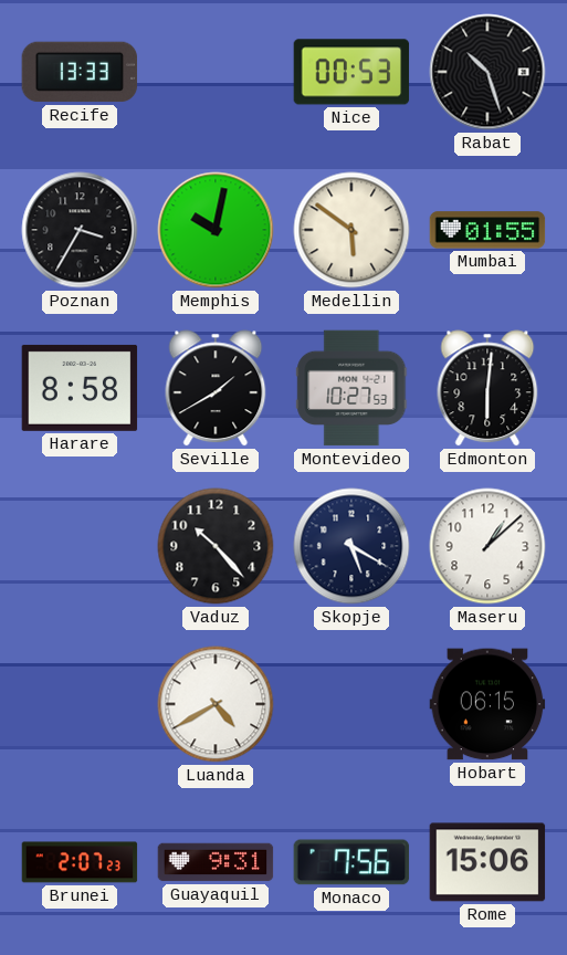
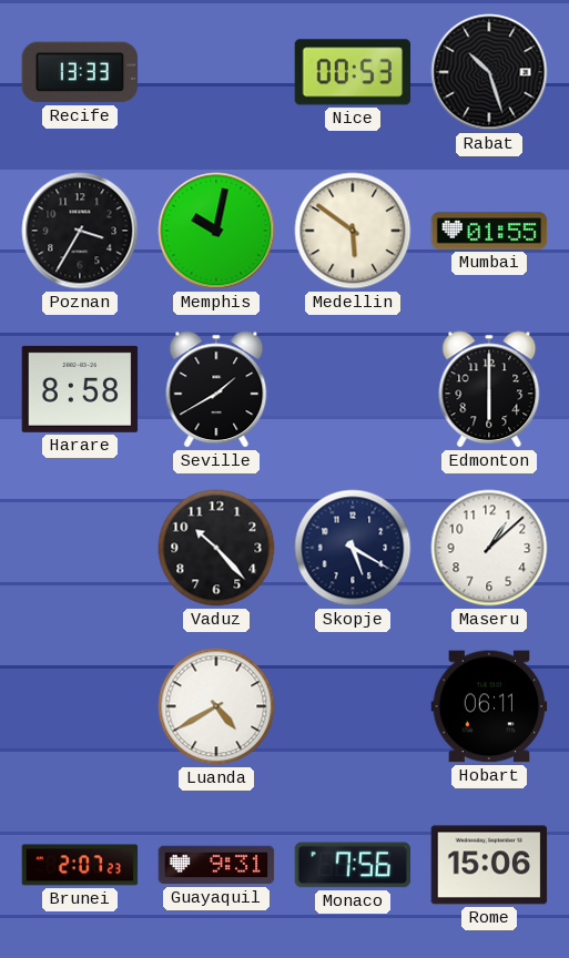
Montevideo: 10:27 -> none (351, 388)
Edmonton: 6:01 -> 6:00 (489, 389)
Hobart: 06:15 -> 06:11 (489, 706)
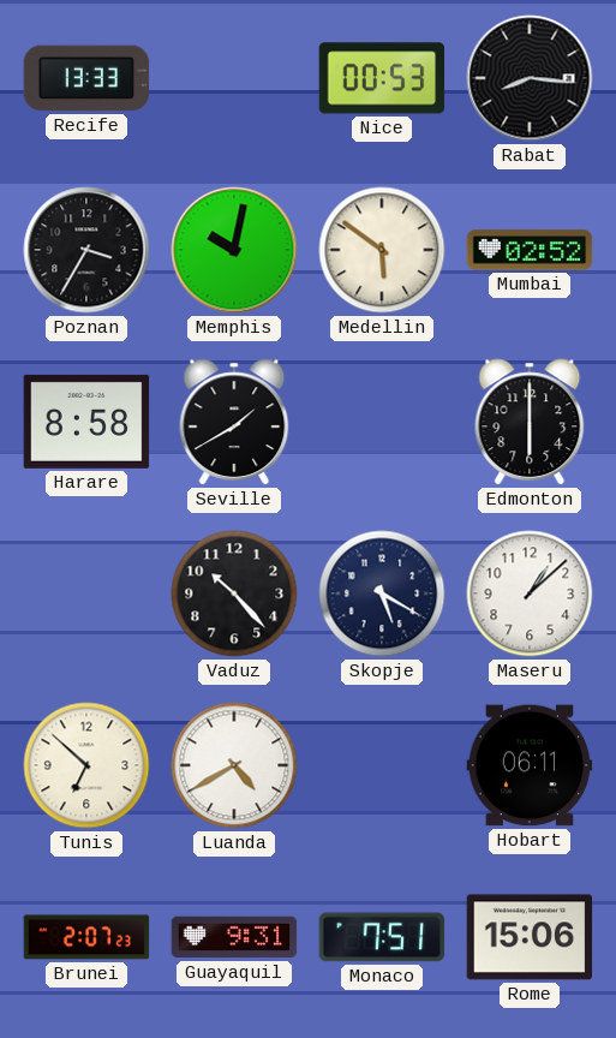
Rabat: 10:27 -> 8:16 (530, 78)
Mumbai: 01:55 -> 02:52 (530, 250)
Tunis: none -> 6:52 (86, 765)
Monaco: 7:56 -> 7:51 (382, 937)
